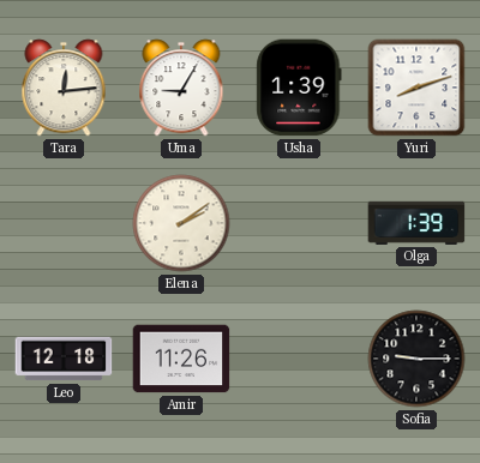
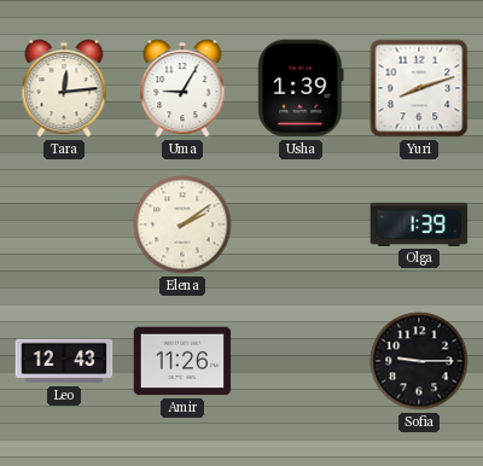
Leo: 12:18 -> 12:43 (64, 361)
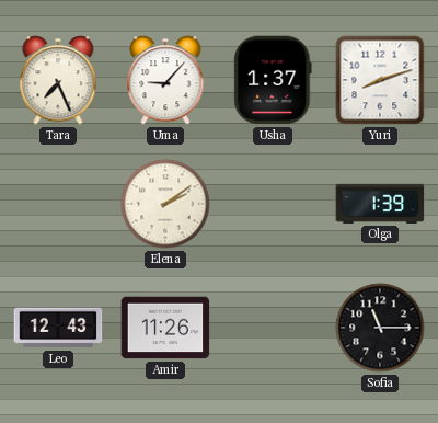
Tara: 12:14 -> 7:26 (58, 80)
Uma: 9:05 -> 9:07 (165, 80)
Usha: 1:39 -> 1:37 (273, 80)
Sofia: 9:15 -> 11:15 (380, 328)
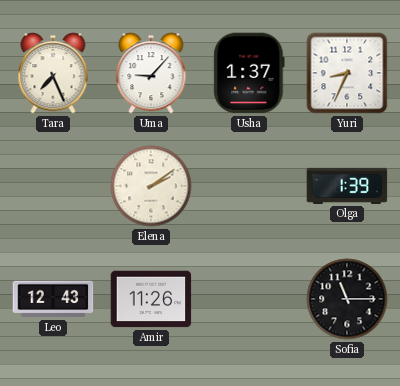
Yuri: 8:12 -> 8:34 (347, 73)
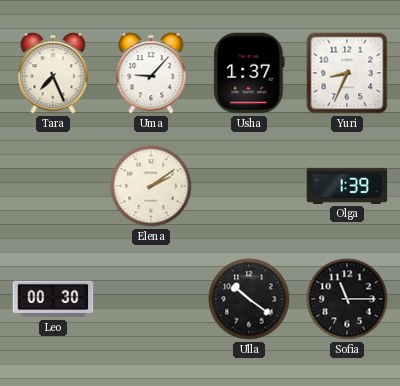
Leo: 12:43 -> 00:30 (53, 299)
Amir: 11:26 -> none (151, 299)
Ulla: none -> 10:21 (249, 299)
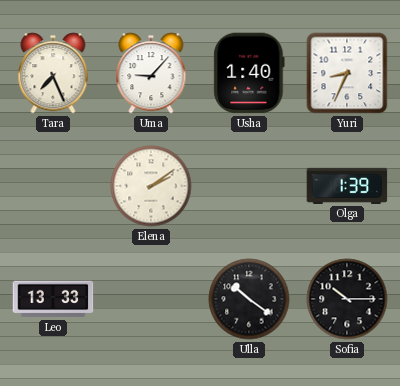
Usha: 1:37 -> 1:40 (249, 73)
Leo: 00:30 -> 13:33 (53, 299)
Sofia: 11:15 -> 10:15 (347, 299)
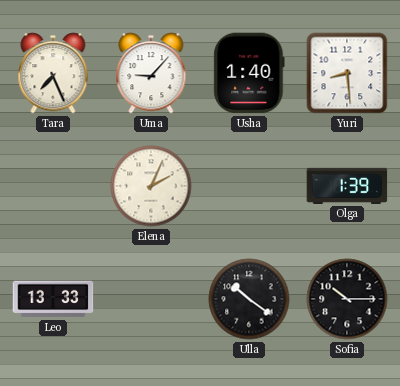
Yuri: 8:34 -> 8:29 (347, 73)
Elena: 2:09 -> 2:04 (151, 186)
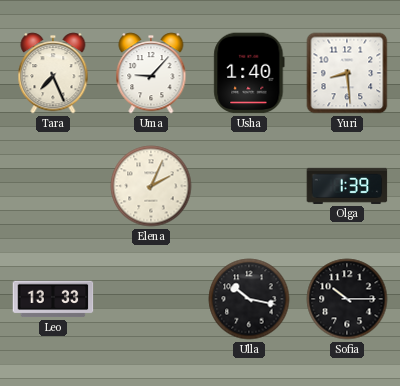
Ulla: 10:21 -> 10:17 (249, 299)
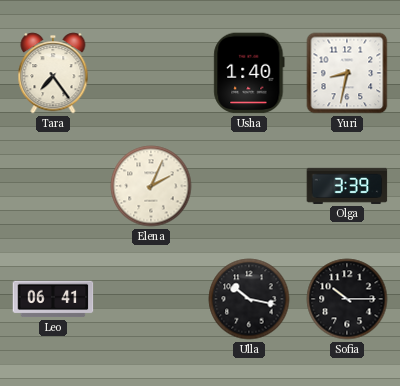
Tara: 7:26 -> 7:24 (53, 73)
Uma: 9:07 -> none (151, 73)
Yuri: 8:29 -> 8:32 (347, 73)
Olga: 1:39 -> 3:39 (347, 186)
Leo: 13:33 -> 06:41 (53, 299)
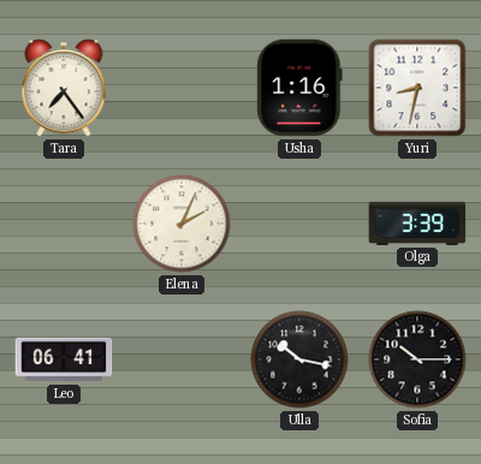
Usha: 1:40 -> 1:16 (299, 88)
